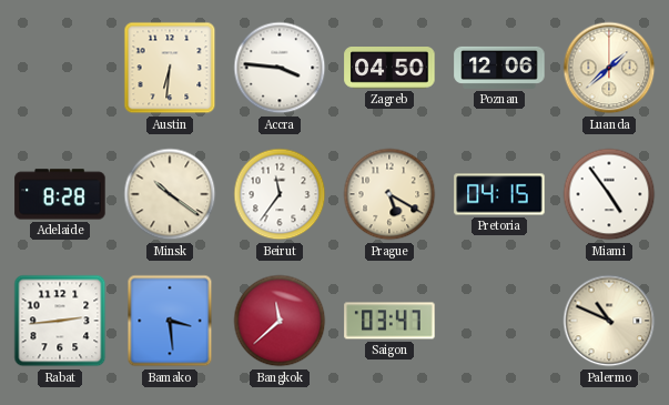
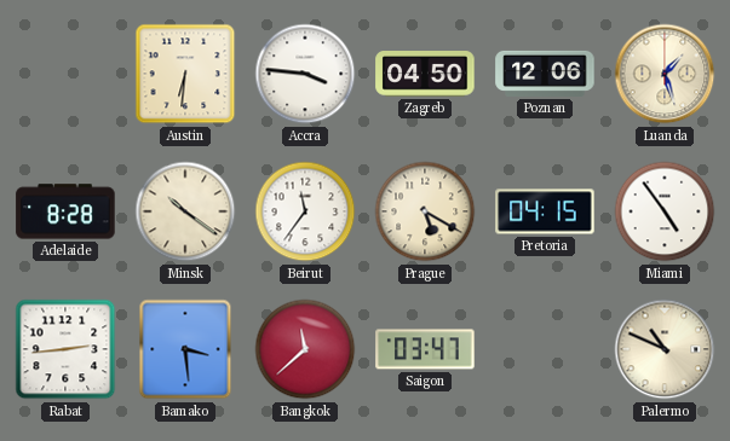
Luanda: 1:38 -> 1:27 (665, 74)
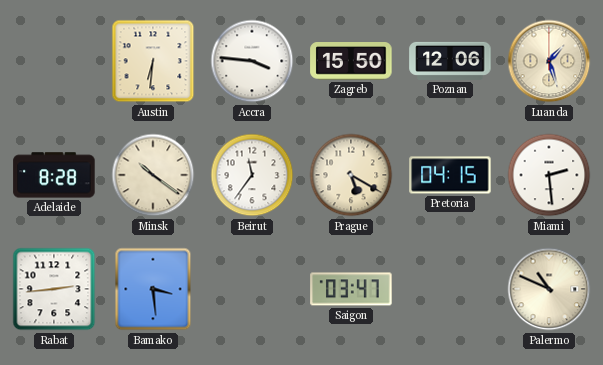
Zagreb: 04:50 -> 15:50 (351, 62)
Miami: 4:54 -> 2:29 (549, 175)
Bangkok: 11:38 -> none (305, 349)
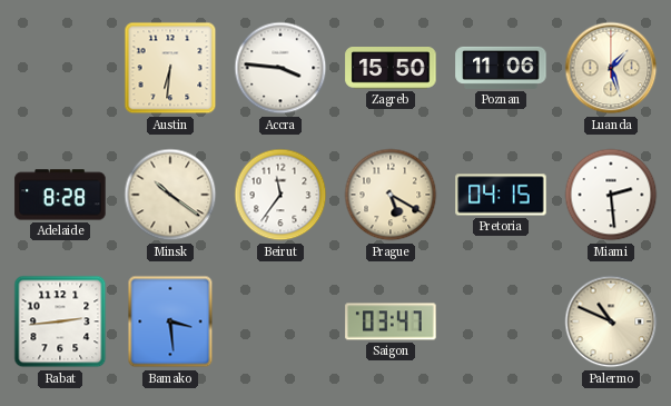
Poznan: 12:06 -> 11:06 (501, 68)
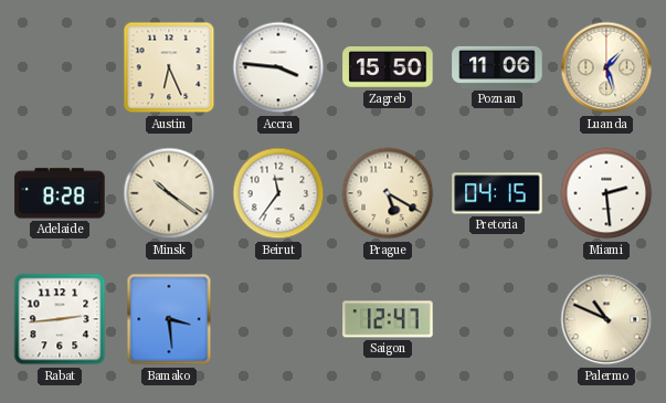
Austin: 6:31 -> 6:26 (169, 67)
Saigon: 03:47 -> 12:47 (388, 319)
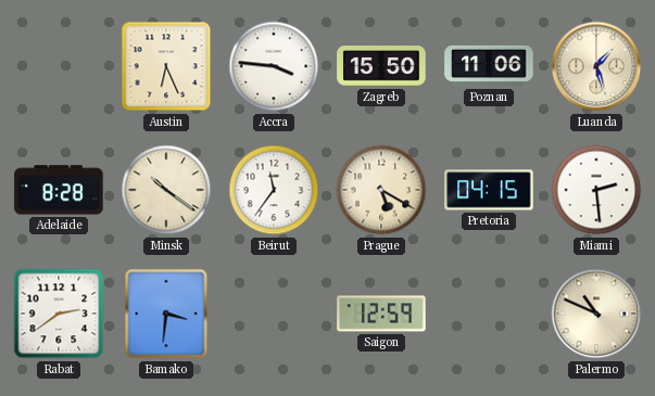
Rabat: 2:44 -> 2:39 (59, 314)
Bamako: 3:29 -> 3:31 (166, 314)
Saigon: 12:47 -> 12:59 (381, 314)
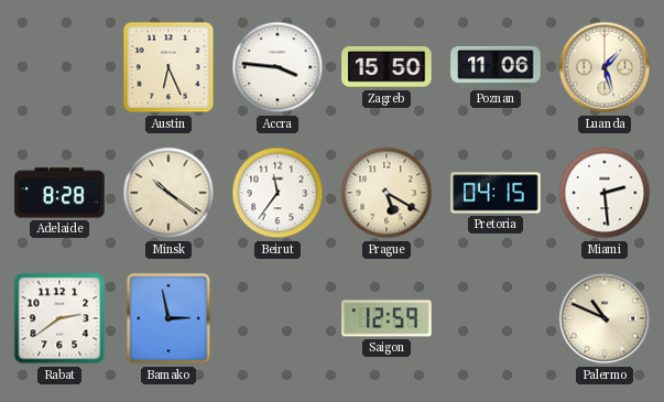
Bamako: 3:31 -> 2:58 (168, 318)
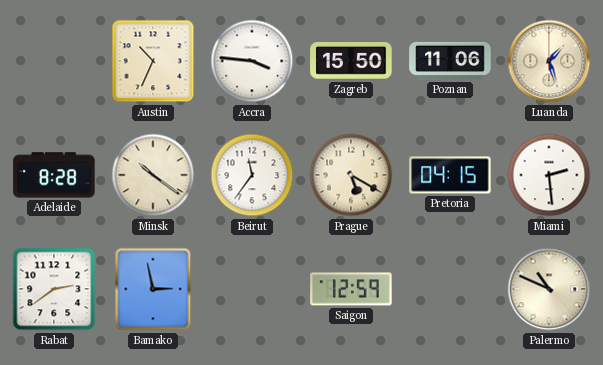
Austin: 6:26 -> 10:34 (153, 61)
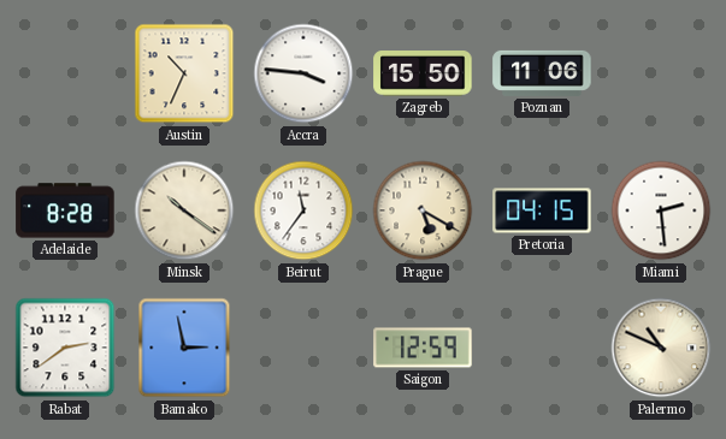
Luanda: 1:27 -> none (549, 61)
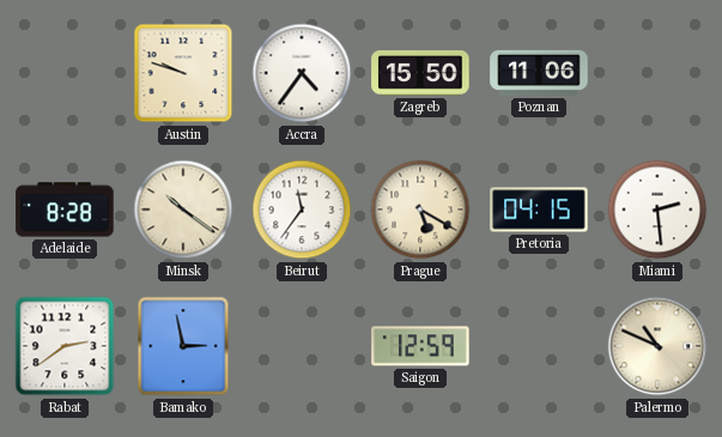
Austin: 10:34 -> 9:48 (183, 73)
Accra: 3:46 -> 4:36 (302, 73)
